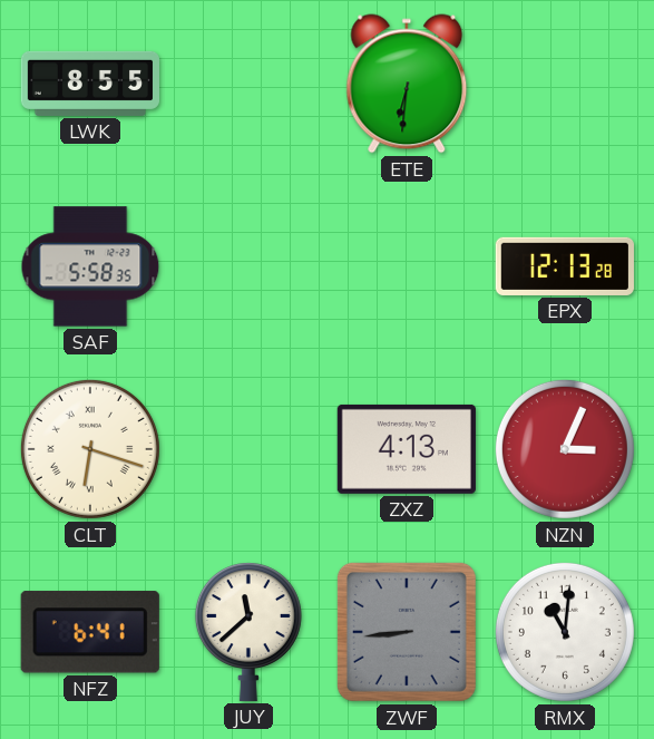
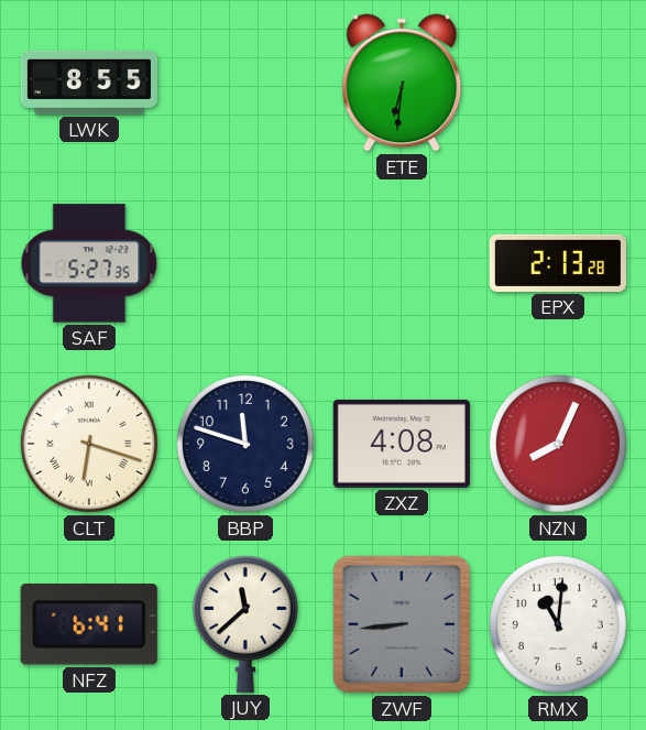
SAF: 5:58 -> 5:27 (89, 263)
EPX: 12:13 -> 2:13 (558, 263)
BBP: none -> 11:48 (245, 444)
ZXZ: 4:13 -> 4:08 (402, 444)
NZN: 3:04 -> 8:04 (558, 444)
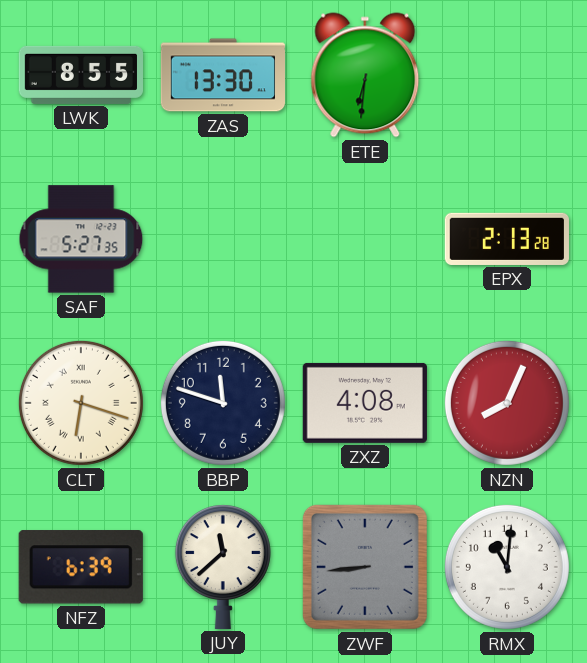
ZAS: none -> 13:30 (222, 75)
NFZ: 6:41 -> 6:39 (81, 567)
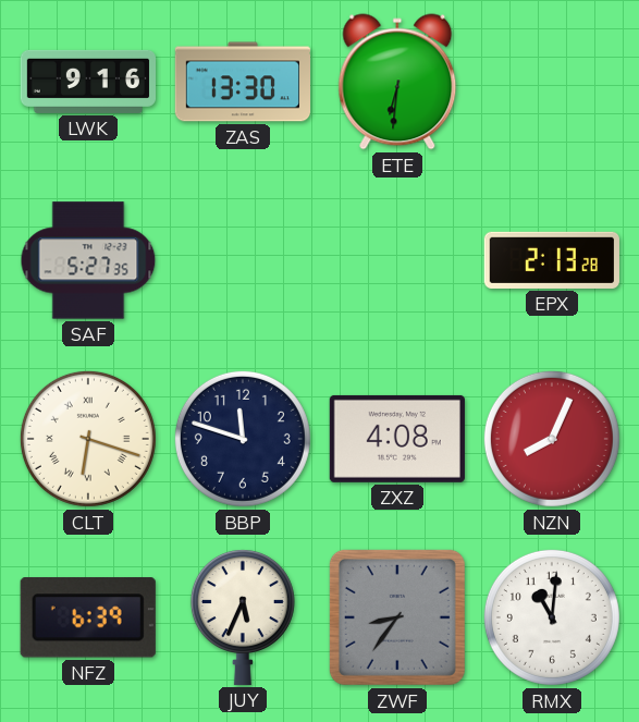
LWK: 8:55 -> 9:16 (87, 82)
JUY: 11:38 -> 5:34 (243, 617)
ZWF: 8:44 -> 8:36 (397, 617)
